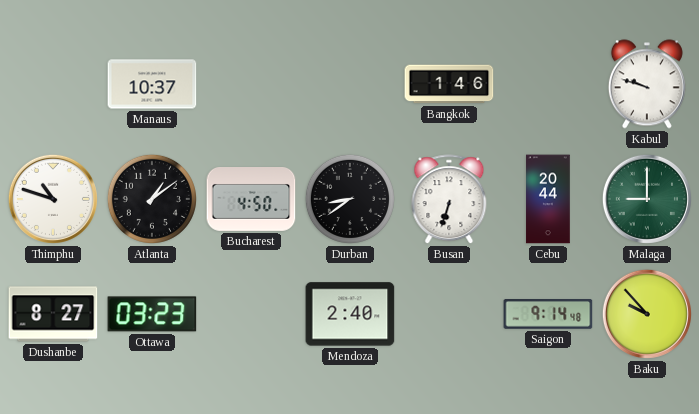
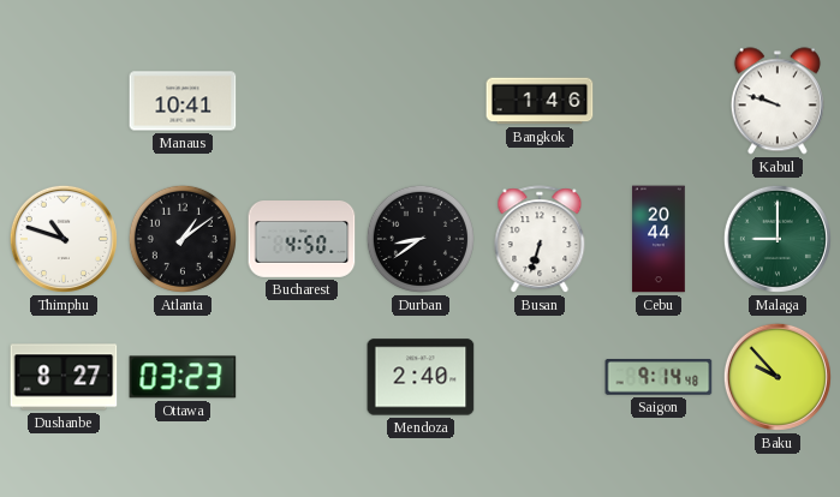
Manaus: 10:37 -> 10:41 (183, 101)
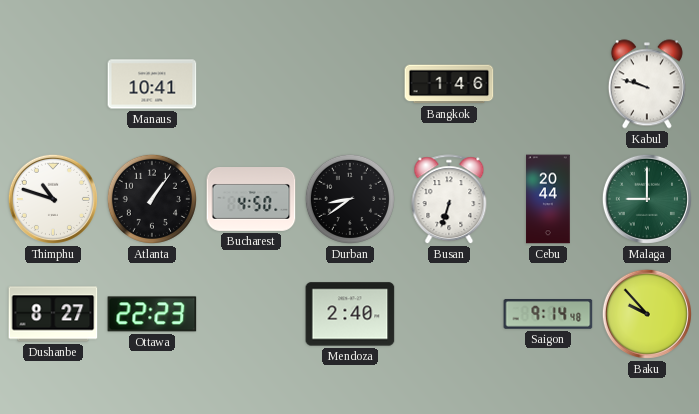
Atlanta: 1:09 -> 1:06 (152, 199)
Ottawa: 03:23 -> 22:23 (152, 314)
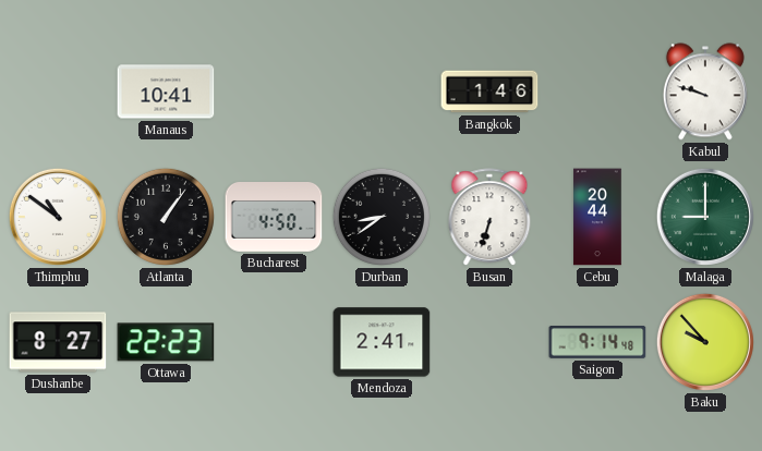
Thimphu: 10:48 -> 10:51 (58, 217)
Mendoza: 2:40 -> 2:41 (382, 342)
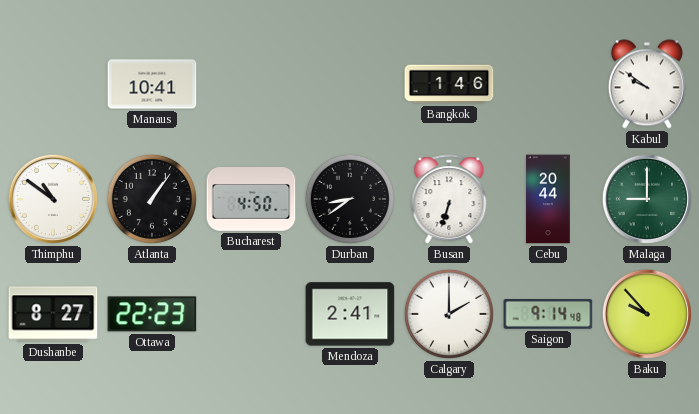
Kabul: 9:48 -> 9:51 (647, 84)
Calgary: none -> 2:00 (449, 314)
